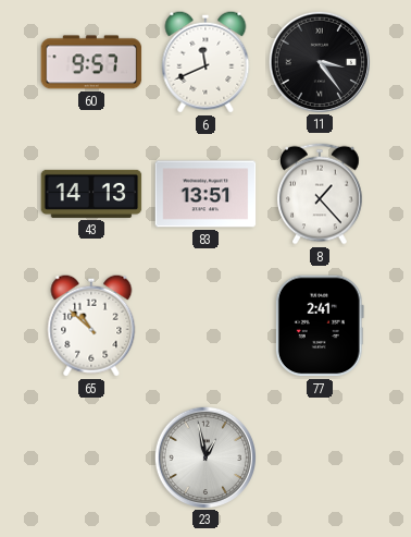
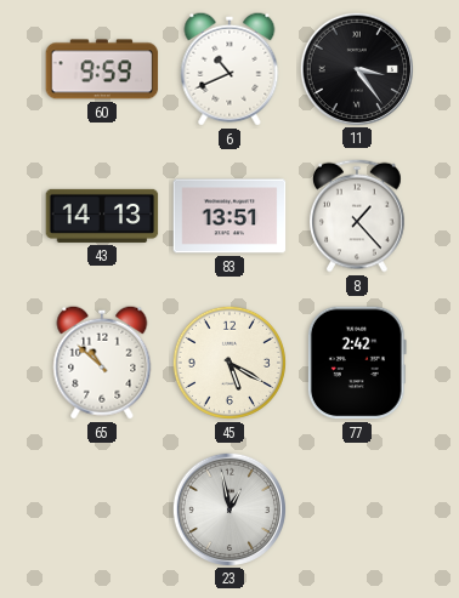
60: 9:57 -> 9:59 (102, 69)
6: 11:41 -> 10:41 (229, 69)
45: none -> 5:20 (229, 363)
77: 2:41 -> 2:42 (357, 363)
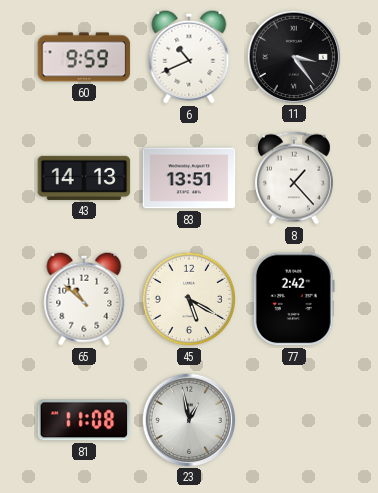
81: none -> 11:08 (84, 420)
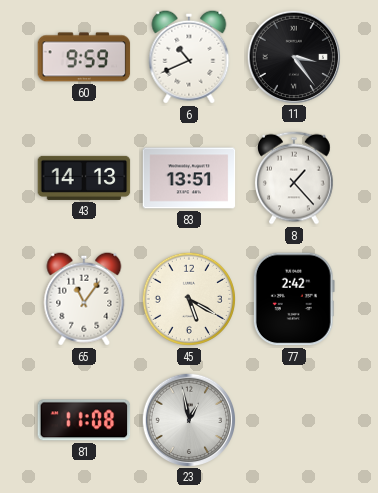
65: 10:52 -> 11:06 (84, 299)
